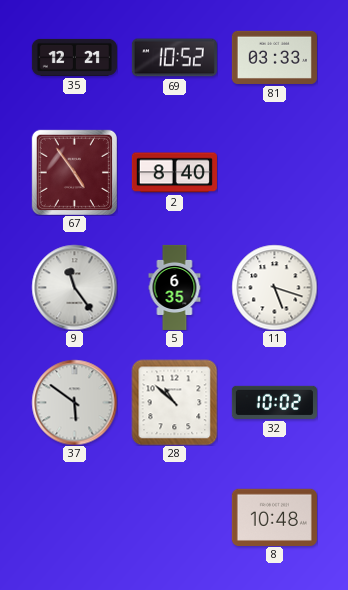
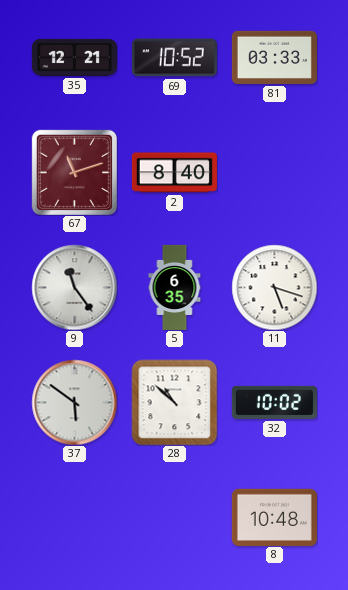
67: 4:54 -> 11:12 (74, 172)
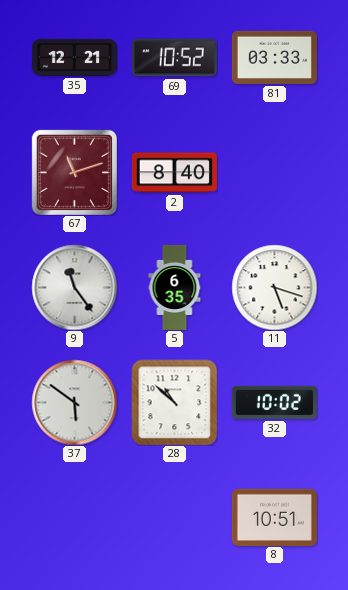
8: 10:48 -> 10:51 (274, 517)
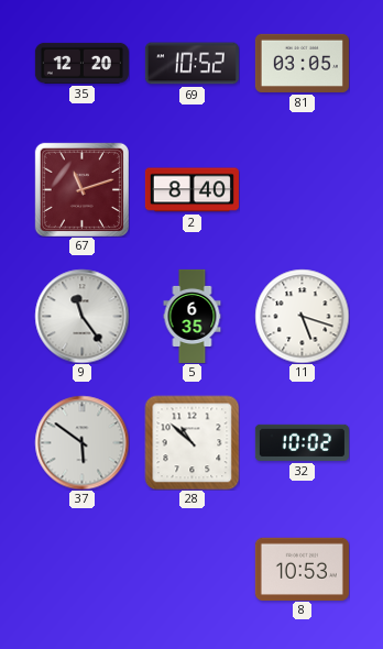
35: 12:21 -> 12:20 (81, 63)
81: 03:33 -> 03:05 (302, 63)
8: 10:51 -> 10:53 (302, 569)
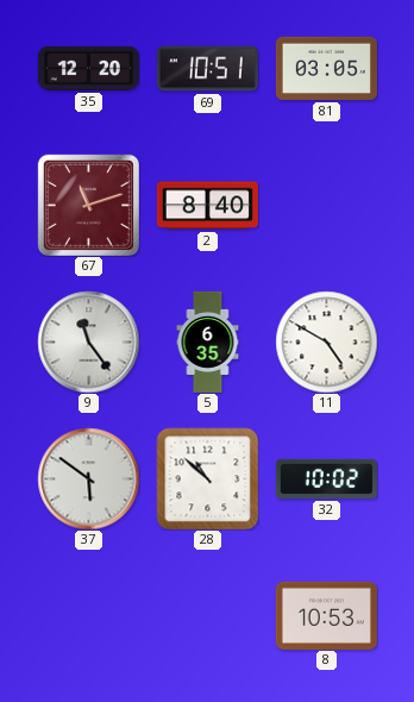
69: 10:52 -> 10:51 (207, 69)
11: 5:18 -> 4:50 (326, 341)
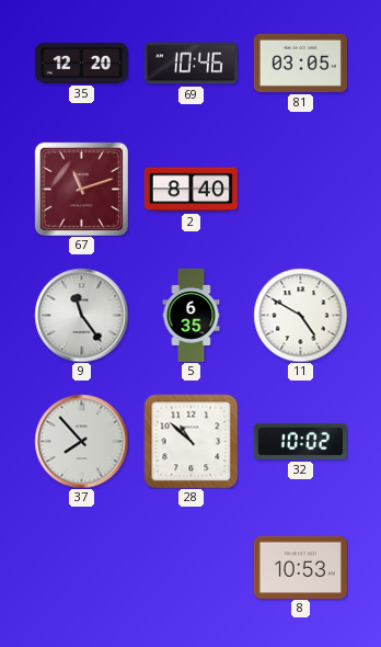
69: 10:51 -> 10:46 (190, 64)
37: 5:51 -> 7:53 (81, 441)
